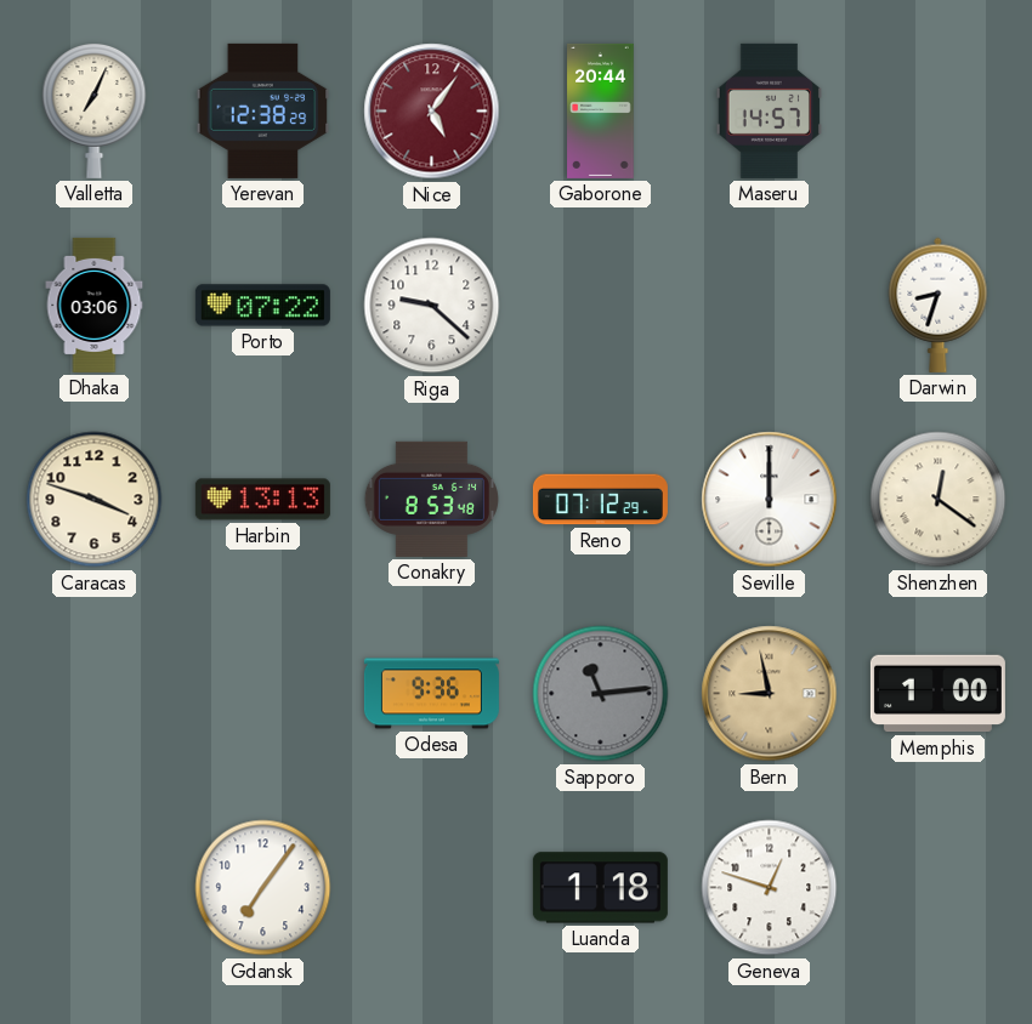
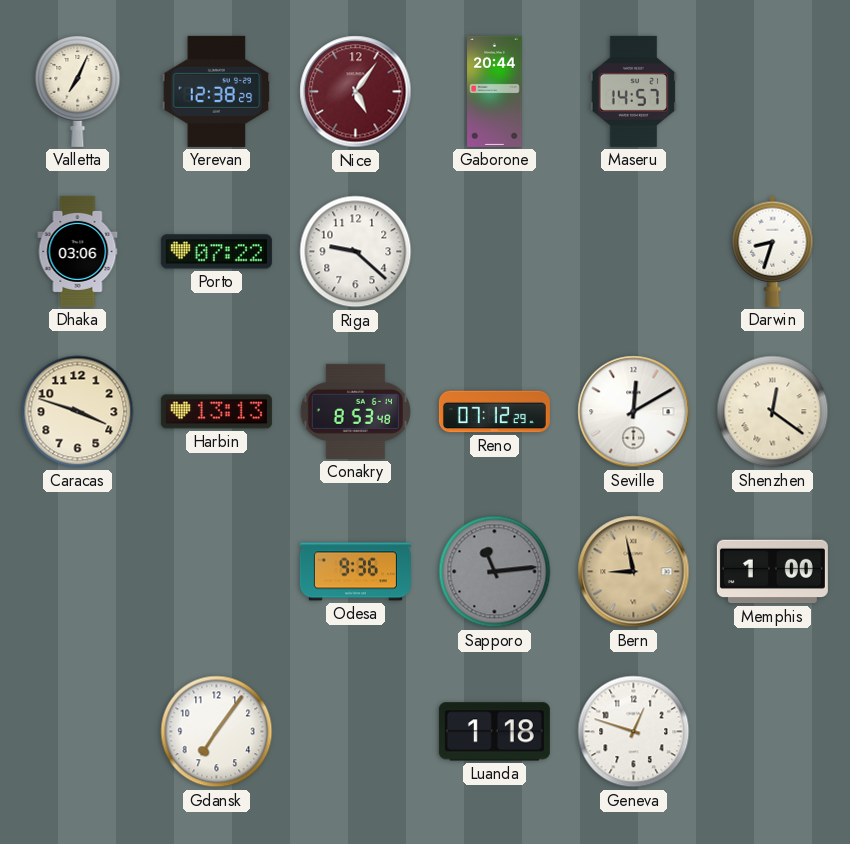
Seville: 12:00 -> 12:10 (634, 412)
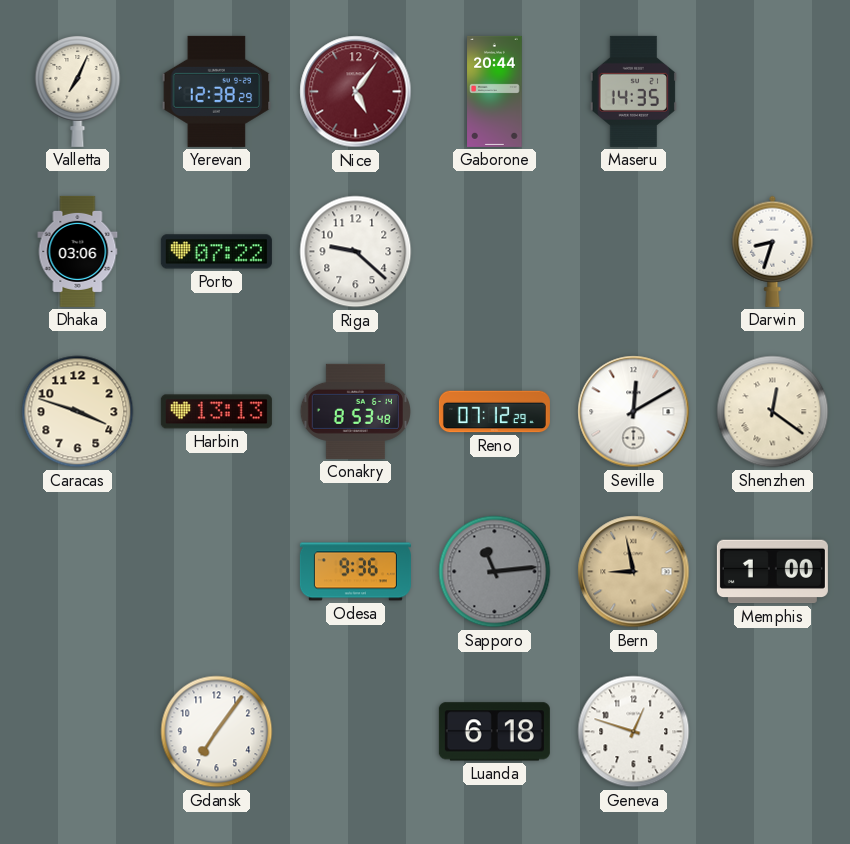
Maseru: 14:57 -> 14:35 (633, 91)
Luanda: 1:18 -> 6:18 (494, 732)
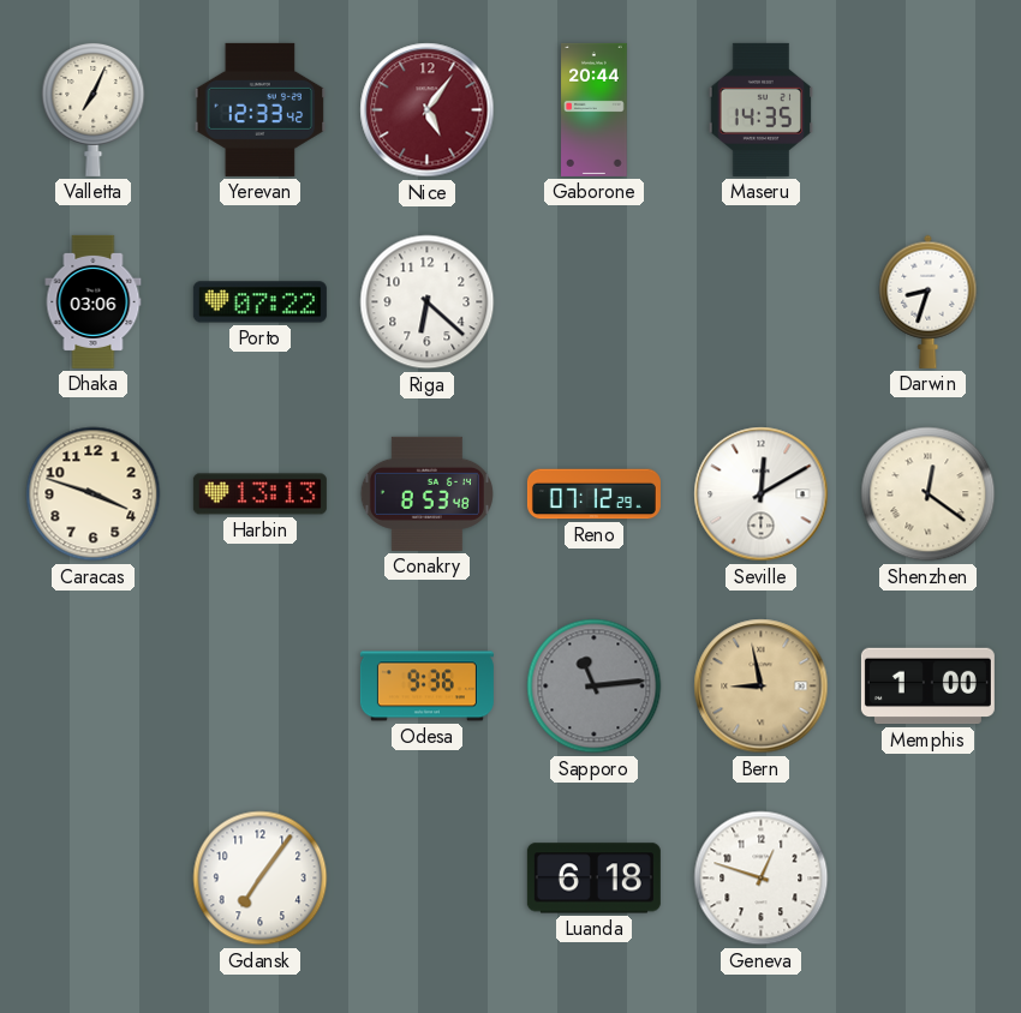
Yerevan: 12:38 -> 12:33 (261, 109)
Riga: 9:22 -> 6:22 (428, 302)
